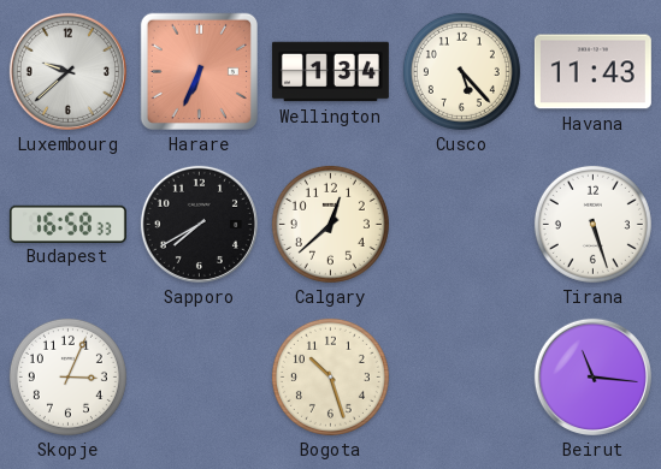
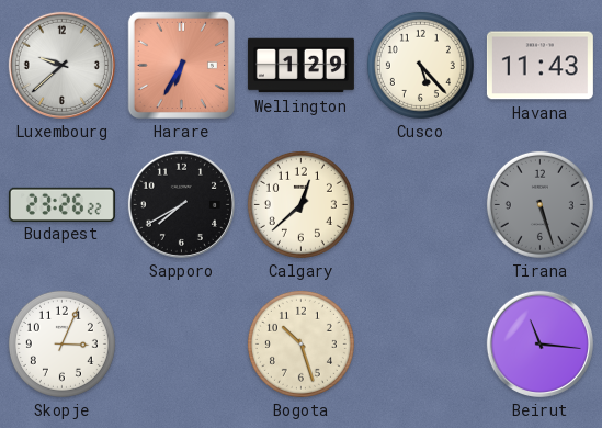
Harare: 6:34 -> 6:35 (181, 65)
Wellington: 1:34 -> 1:29 (300, 66)
Budapest: 16:58 -> 23:26 (61, 204)
Tirana dial: white -> grey (539, 204)
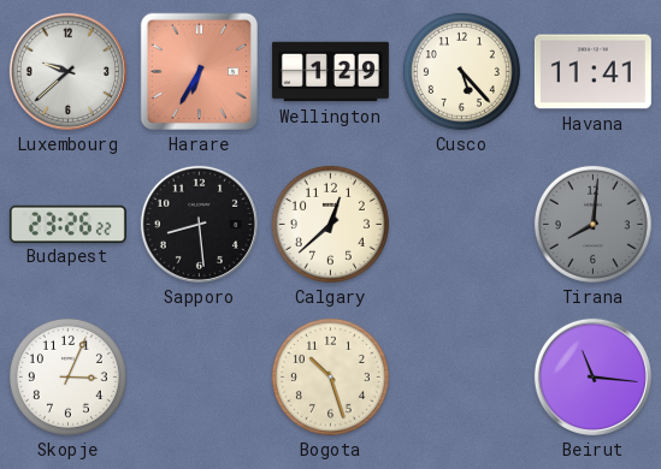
Havana: 11:43 -> 11:41 (592, 72)
Sapporo: 7:40 -> 8:29 (199, 224)
Tirana: 5:27 -> 8:01 (592, 224)
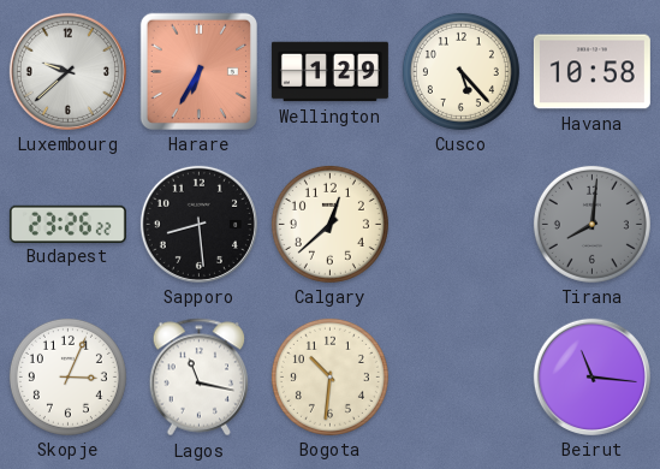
Havana: 11:41 -> 10:58 (591, 72)
Lagos: none -> 11:17 (200, 378)
Bogota: 10:27 -> 10:31 (329, 376)
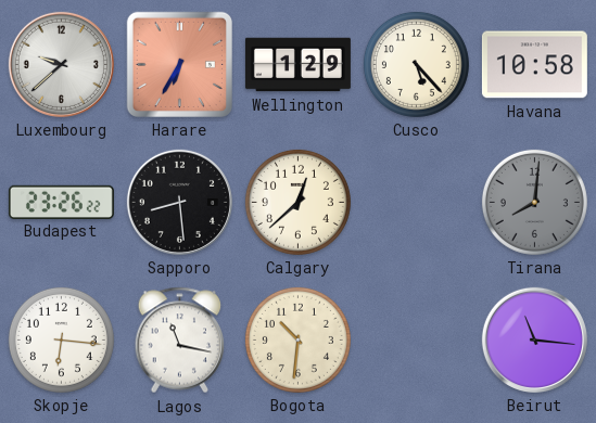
Skopje: 3:04 -> 6:16 (61, 339)
